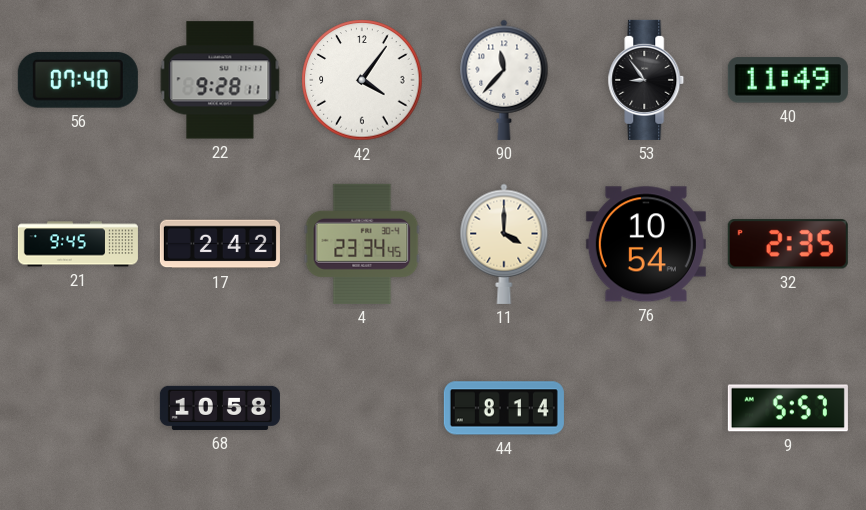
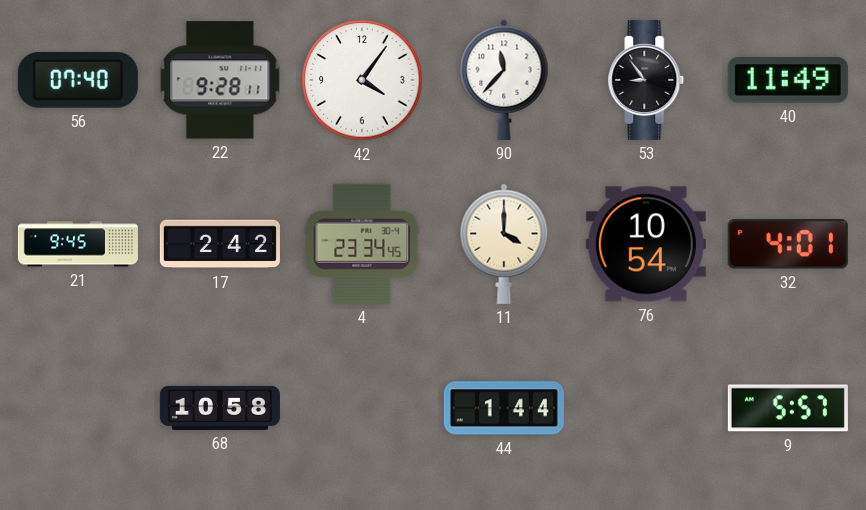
32: 2:35 -> 4:01 (788, 244)
44: 8:14 -> 1:44 (504, 408)
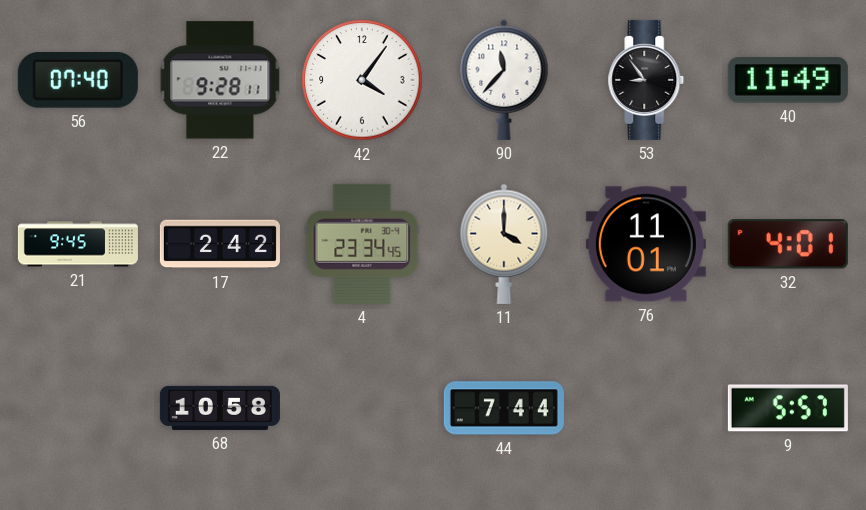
76: 10:54 -> 11:01 (646, 244)
44: 1:44 -> 7:44 (504, 408)
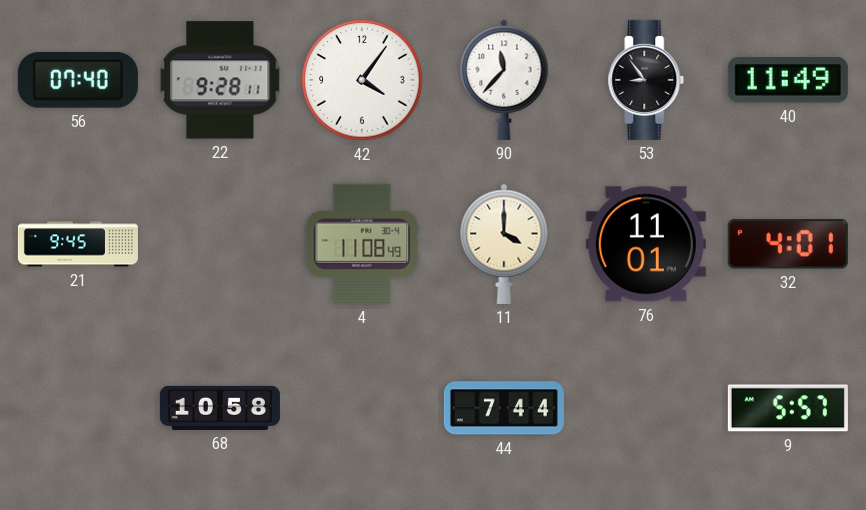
17: 2:42 -> none (220, 244)
4: 23:34 -> 11:08 (362, 244)
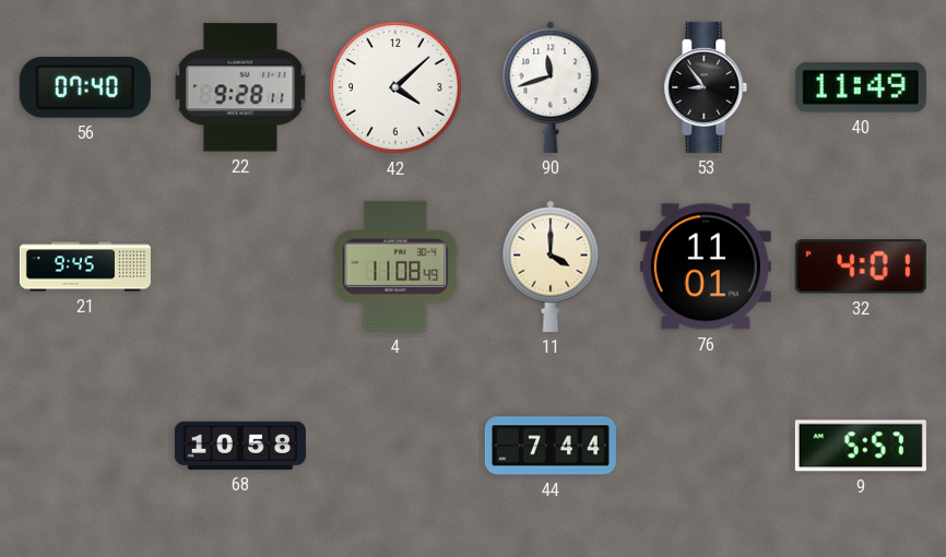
42: 4:06 -> 4:08 (395, 87)
90: 11:37 -> 11:42 (551, 87)
